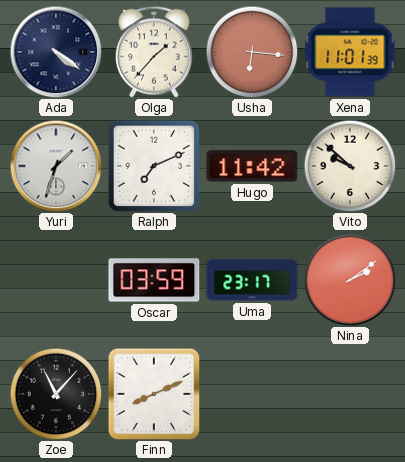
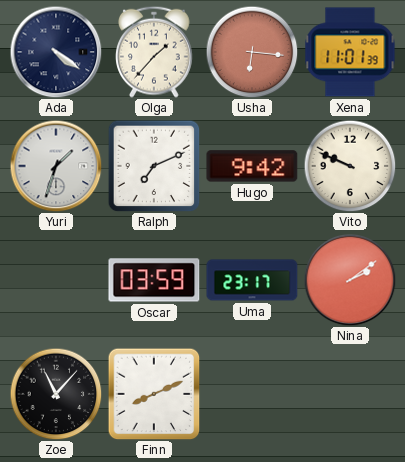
Hugo: 11:42 -> 9:42 (252, 166)
Vito: 9:52 -> 9:49 (350, 166)
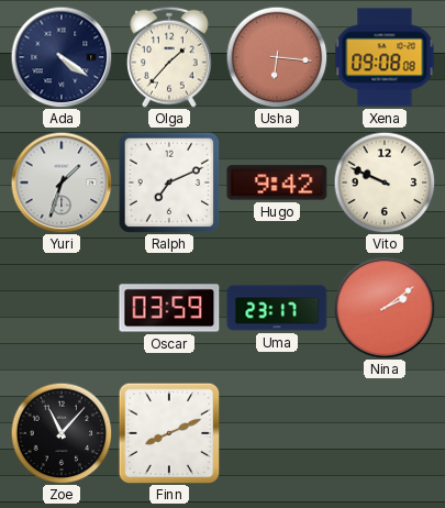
Xena: 11:01 -> 09:08 (385, 57)
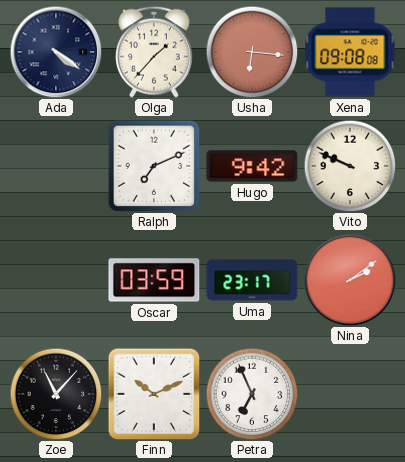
Yuri: 1:33 -> none (62, 183)
Finn: 8:11 -> 10:11 (154, 394)
Petra: none -> 6:56 (252, 394)
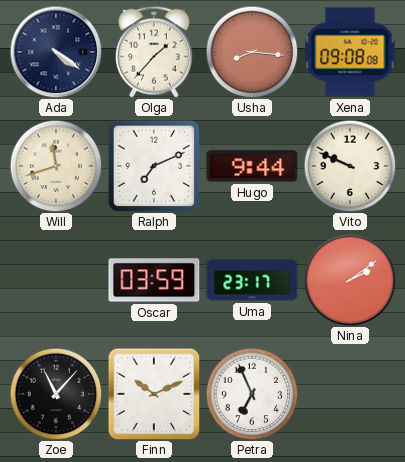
Usha: 6:16 -> 8:16 (252, 52)
Will: none -> 11:42 (56, 166)
Hugo: 9:42 -> 9:44 (252, 166)
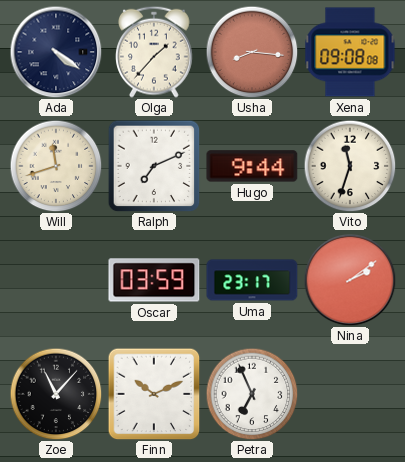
Vito: 9:49 -> 11:33 (350, 166)
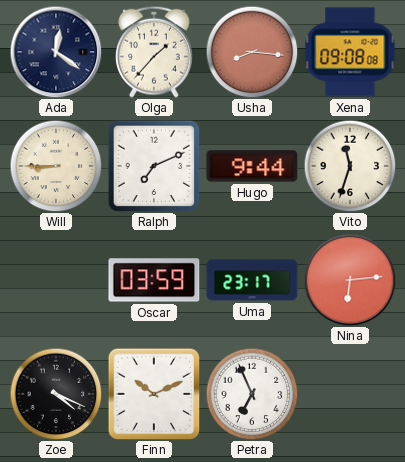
Ada: 4:21 -> 12:21 (56, 52)
Will: 11:42 -> 8:45 (56, 166)
Nina: 2:09 -> 6:14 (350, 280)
Zoe: 11:07 -> 4:19 (56, 394)
